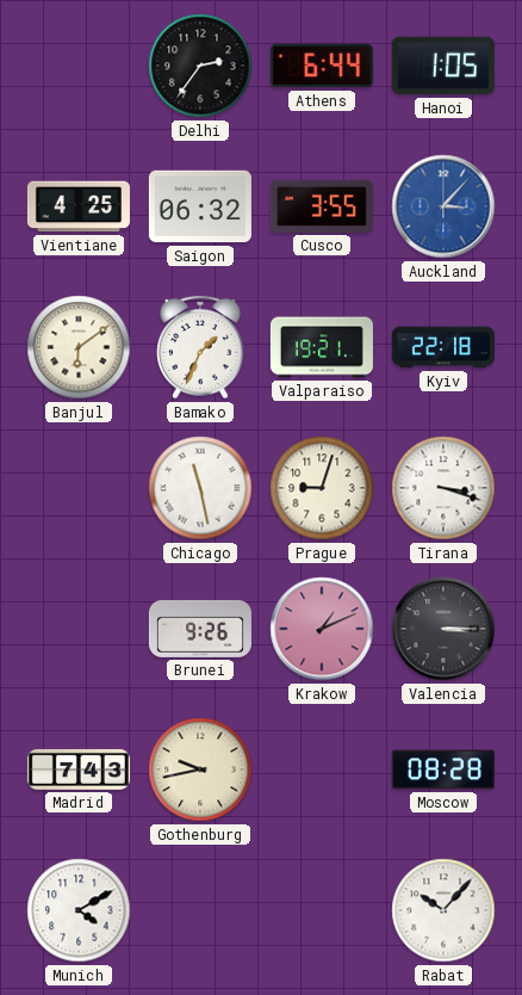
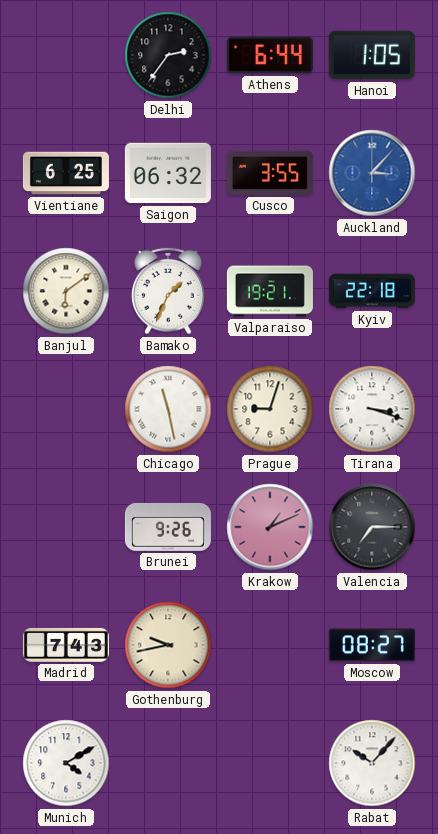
Vientiane: 4:25 -> 6:25 (66, 173)
Valencia: 3:15 -> 7:15 (372, 527)
Moscow: 08:28 -> 08:27 (372, 645)
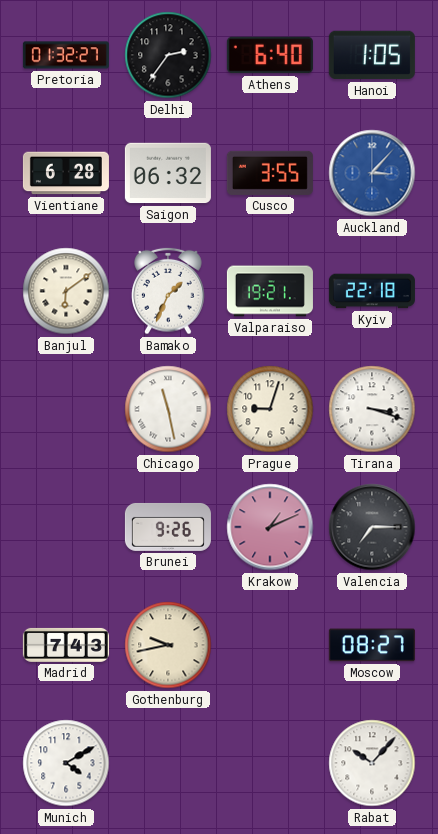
Pretoria: none -> 01:32 (66, 55)
Athens: 6:44 -> 6:40 (270, 55)
Vientiane: 6:25 -> 6:28 (66, 173)
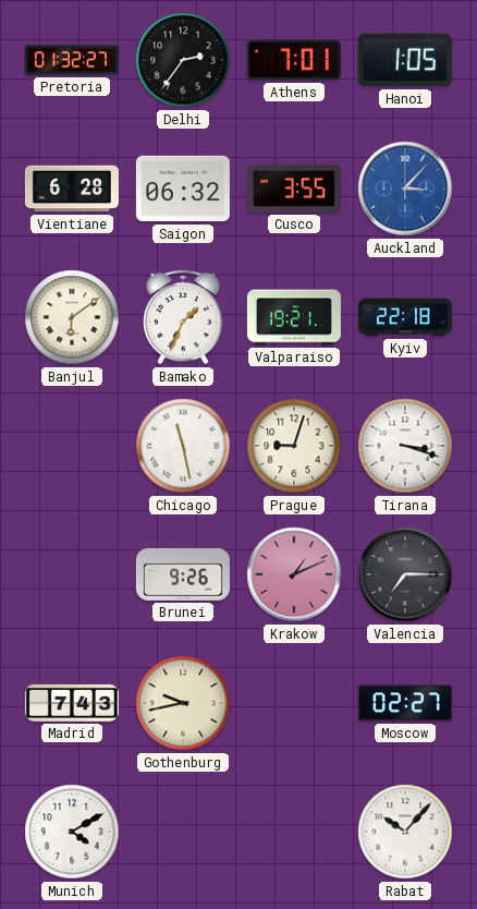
Athens: 6:40 -> 7:01 (294, 60)
Moscow: 08:27 -> 02:27 (405, 703)
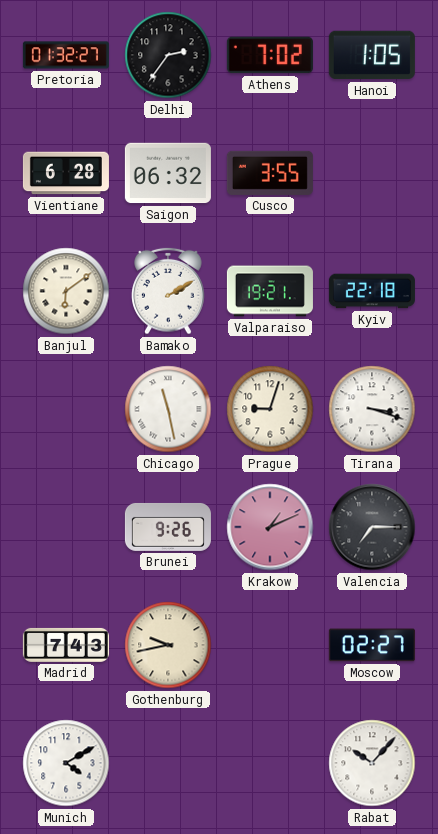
Athens: 7:01 -> 7:02 (270, 55)
Auckland: 3:07 -> none (405, 189)
Bamako: 1:34 -> 2:10 (168, 291)
